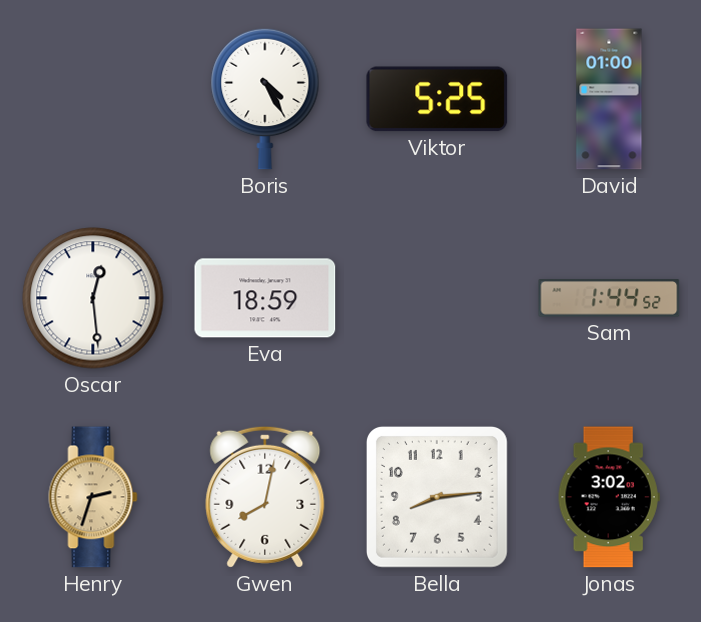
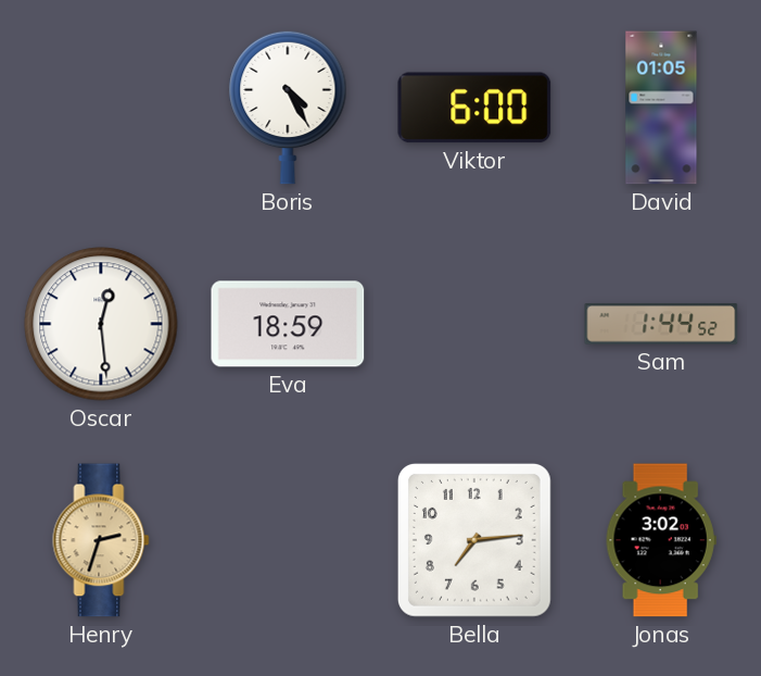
Viktor: 5:25 -> 6:00 (474, 108)
David: 01:00 -> 01:05 (661, 108)
Gwen: 8:02 -> none (265, 497)
Bella: 8:14 -> 7:14 (474, 540)
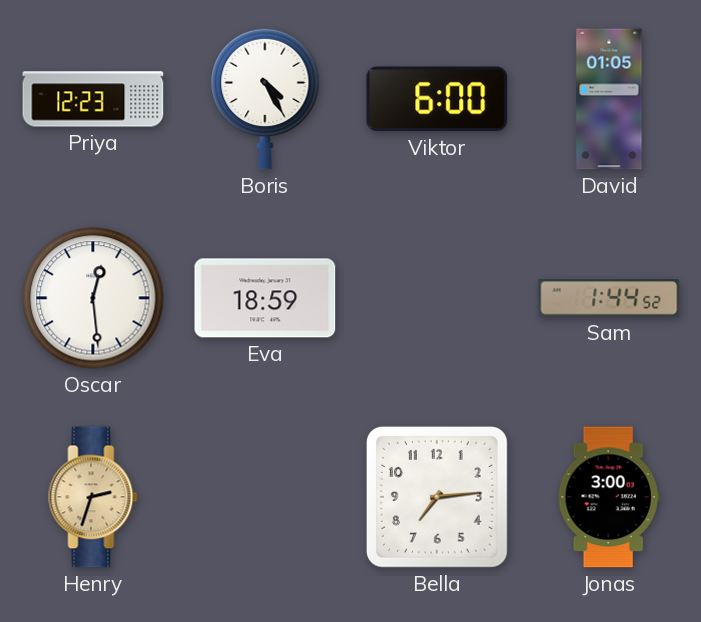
Priya: none -> 12:23 (93, 99)
Jonas: 3:02 -> 3:00 (609, 497)
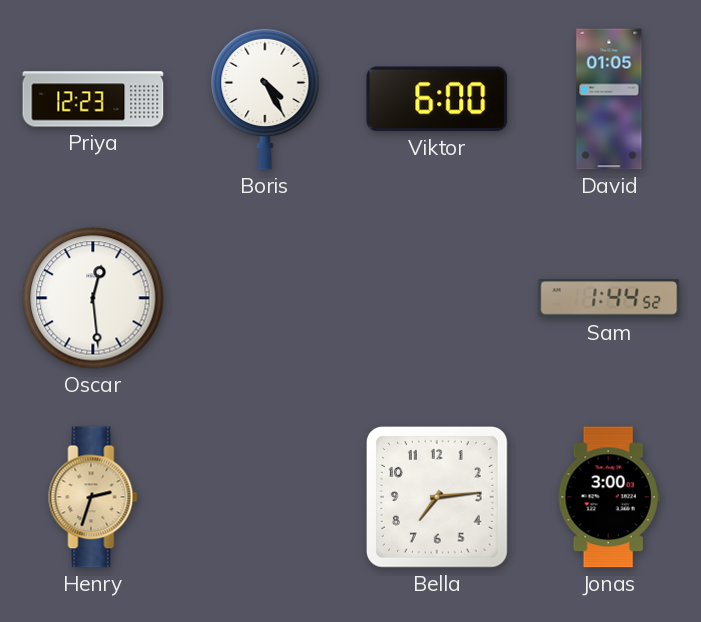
Eva: 18:59 -> none (265, 298)
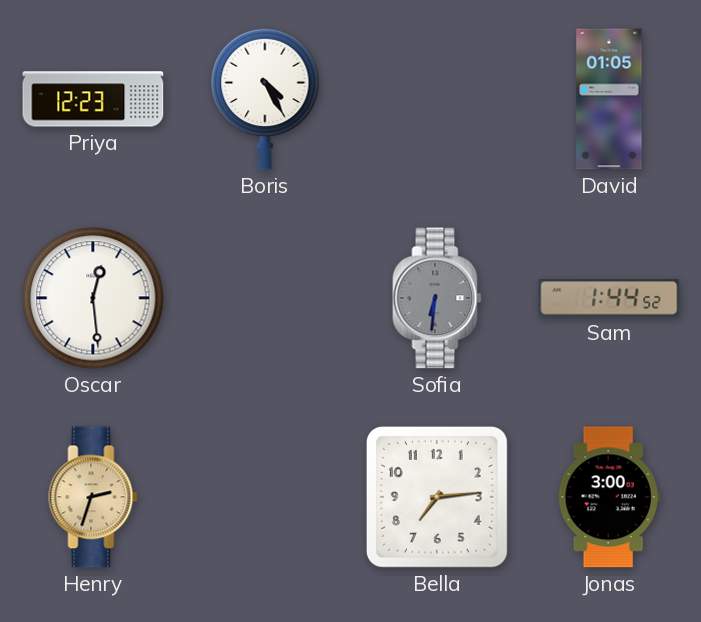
Viktor: 6:00 -> none (437, 99)
Sofia: none -> 6:31 (437, 298)
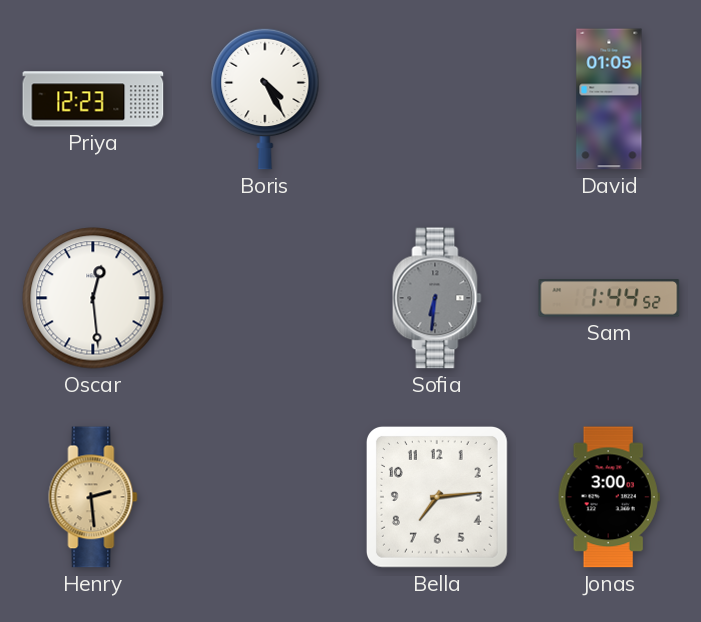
Henry: 2:33 -> 2:29 (93, 497)
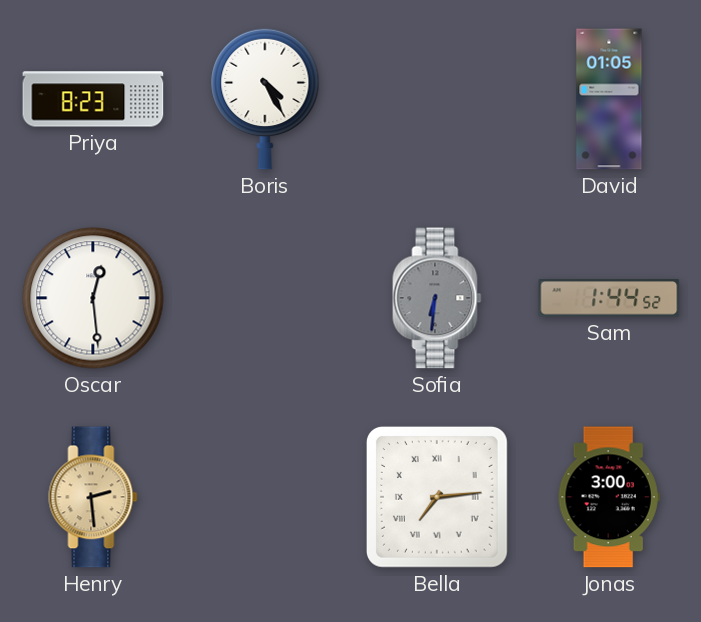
Priya: 12:23 -> 8:23 (93, 99)
Bella numerals: Arabic -> Roman (437, 497)
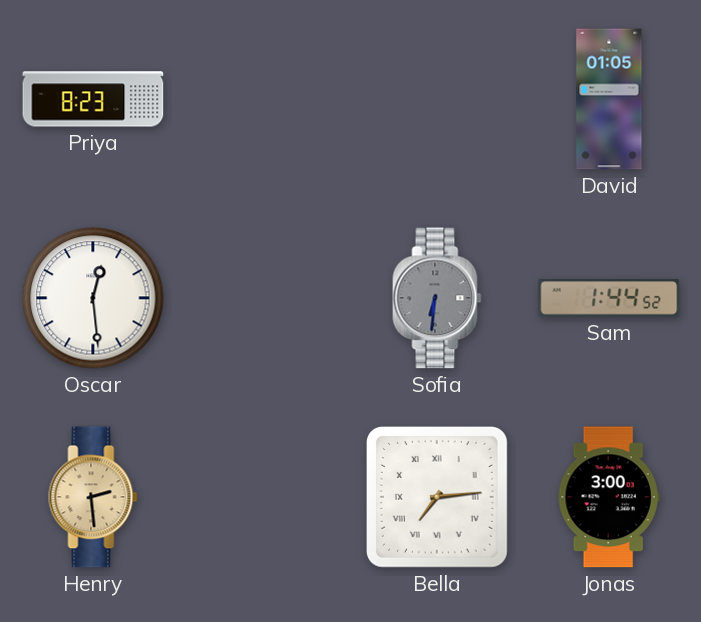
Boris: 4:25 -> none (265, 99)
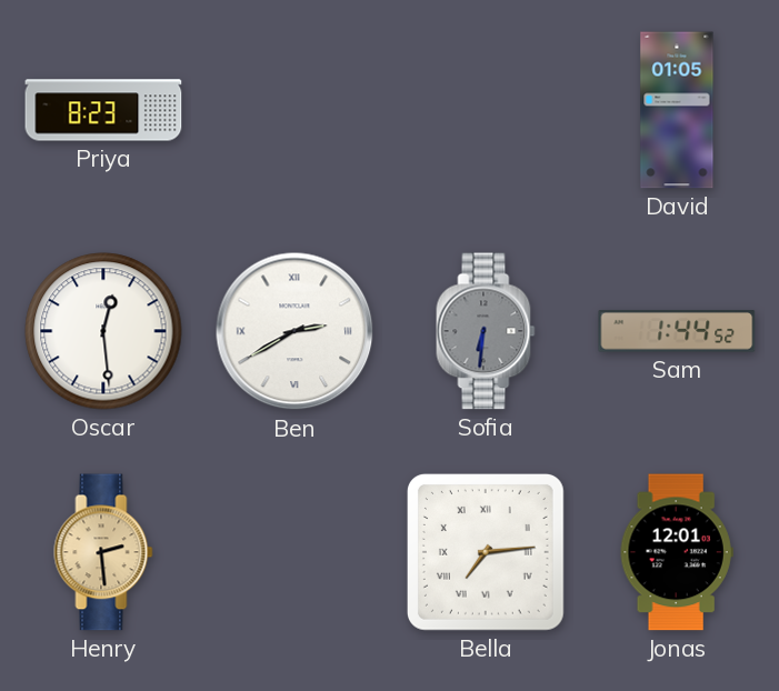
Ben: none -> 2:40 (294, 331)
Jonas: 3:00 -> 12:01 (677, 552)
